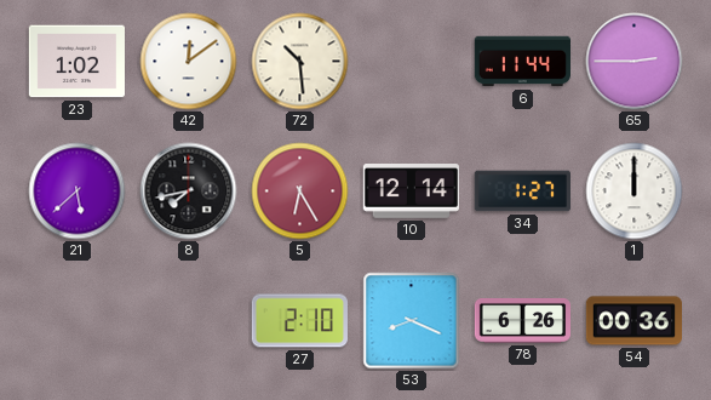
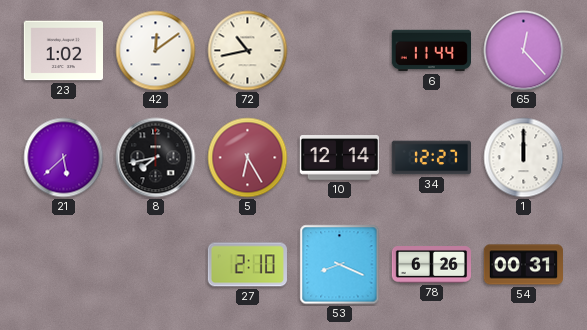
72: 10:29 -> 10:43 (248, 51)
65: 2:45 -> 12:23 (524, 51)
34: 1:27 -> 12:27 (431, 158)
54: 00:36 -> 00:31 (523, 265)
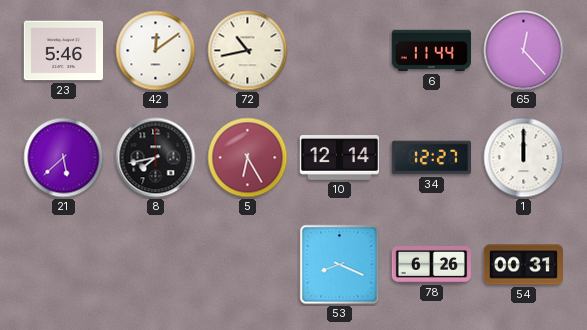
23: 1:02 -> 5:46 (63, 51)
27: 2:10 -> none (247, 265)
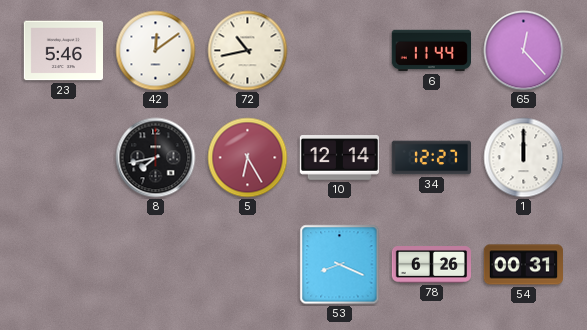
21: 5:38 -> none (64, 158)
